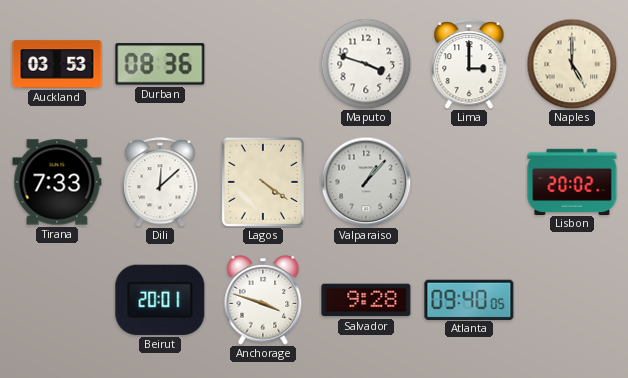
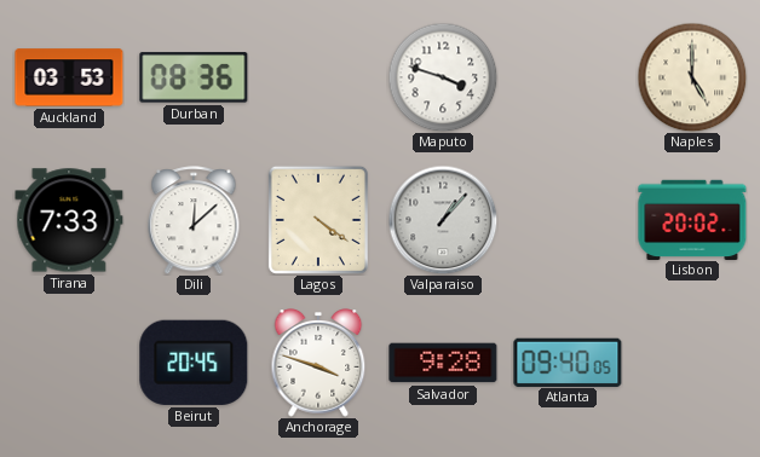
Lima: 3:00 -> none (469, 64)
Beirut: 20:01 -> 20:45 (194, 363)
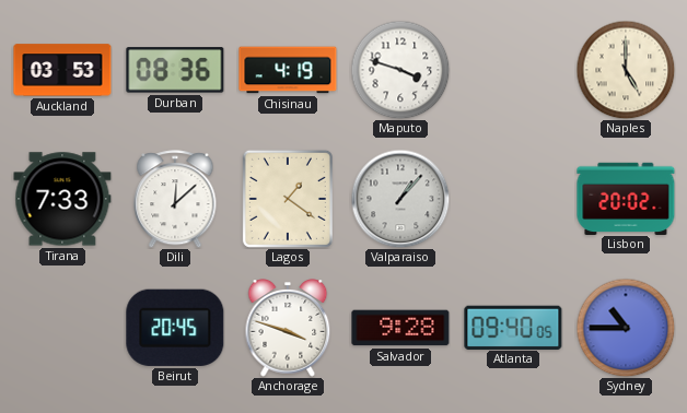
Chisinau: none -> 4:19 (288, 70)
Lagos: 4:21 -> 1:21 (288, 199)
Sydney: none -> 10:45 (626, 328)
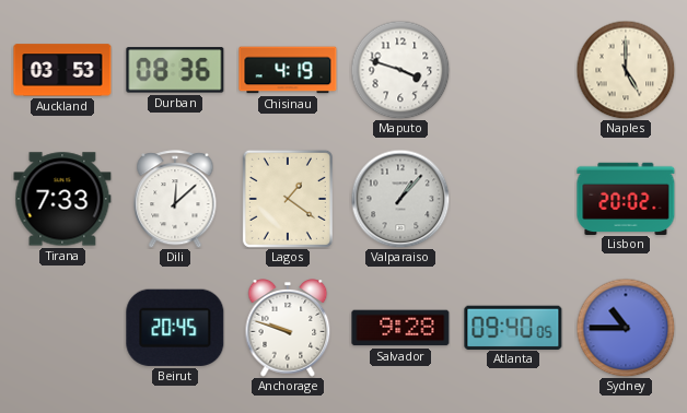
Anchorage: 3:48 -> 9:48 (288, 328)
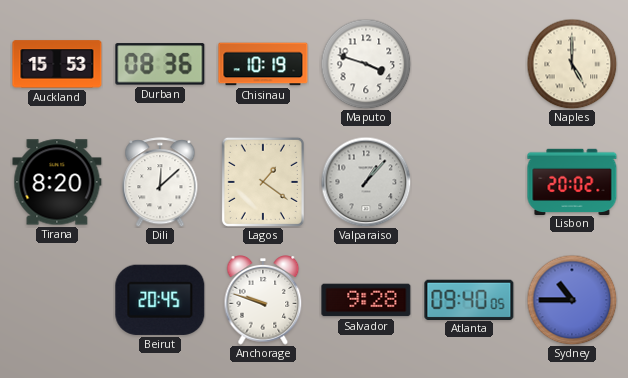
Auckland: 03:53 -> 15:53 (57, 64)
Chisinau: 4:19 -> 10:19 (263, 64)
Tirana: 7:33 -> 8:20 (57, 182)
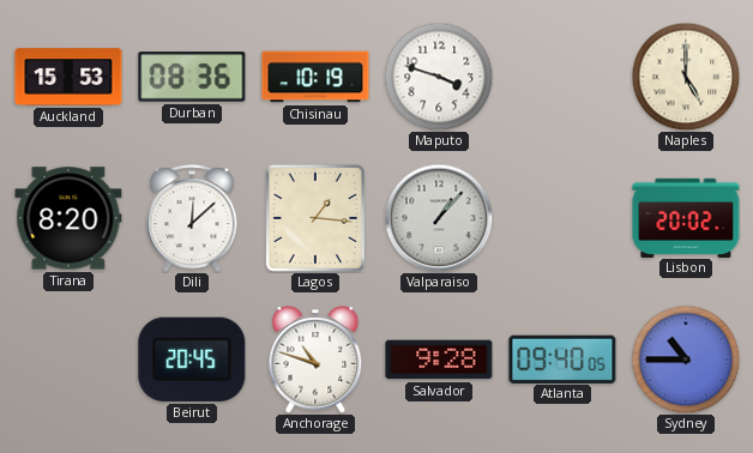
Lagos: 1:21 -> 1:16 (315, 218)
Anchorage: 9:48 -> 10:48 (315, 360)
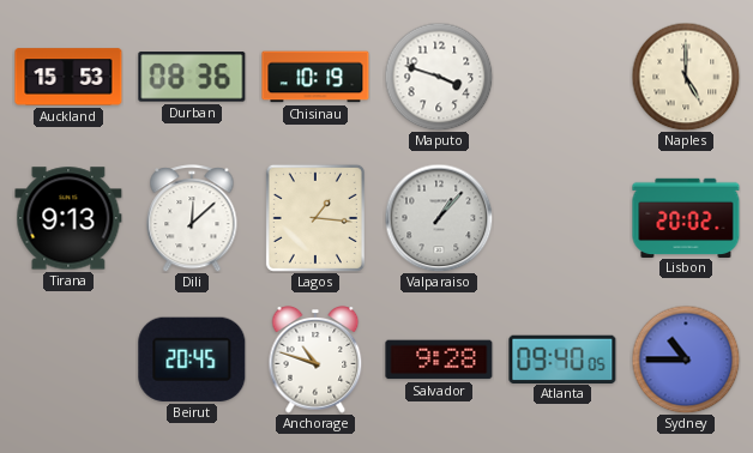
Tirana: 8:20 -> 9:13 (68, 218)
